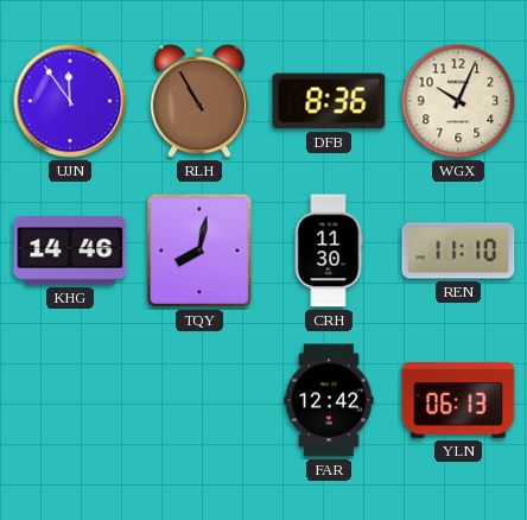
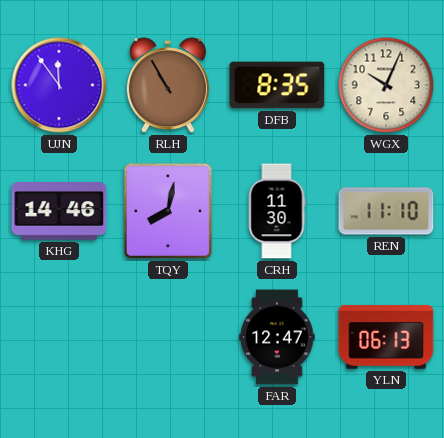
DFB: 8:36 -> 8:35 (277, 85)
FAR: 12:42 -> 12:47 (277, 337)
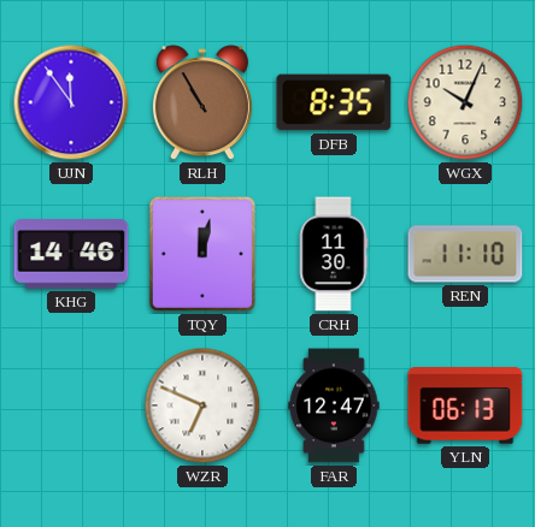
TQY: 8:02 -> 12:02 (202, 254)
WZR: none -> 6:49 (202, 405)
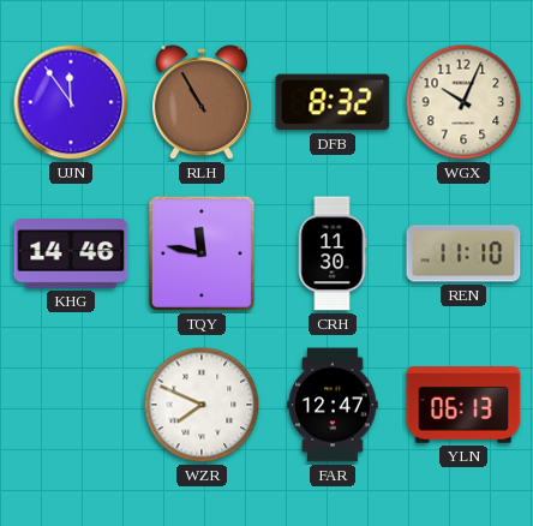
DFB: 8:35 -> 8:32 (333, 102)
TQY: 12:02 -> 11:47 (202, 253)
WZR: 6:49 -> 7:49 (202, 405)
